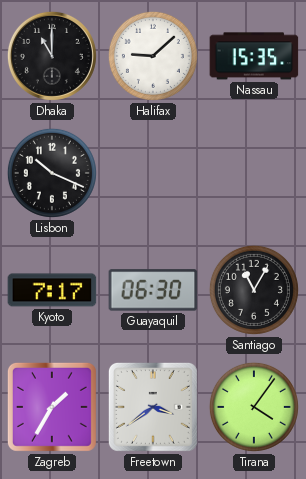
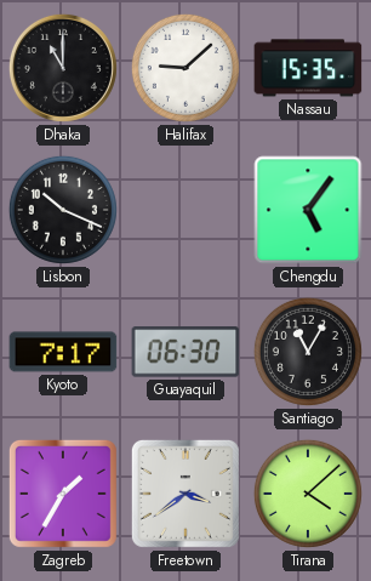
Chengdu: none -> 5:06 (308, 210)
Tirana: 4:06 -> 4:08 (308, 494)
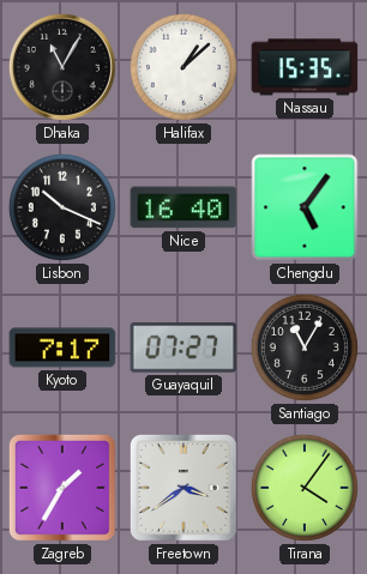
Dhaka: 11:00 -> 11:05 (62, 67)
Halifax: 9:08 -> 1:08 (183, 67)
Nice: none -> 16:40 (183, 207)
Guayaquil: 06:30 -> 07:27 (183, 348)
Tirana: 4:08 -> 4:06 (305, 488)
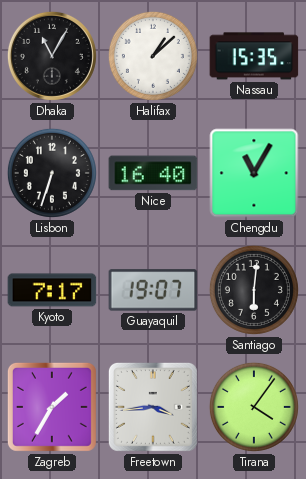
Lisbon: 10:19 -> 6:33 (52, 173)
Chengdu: 5:06 -> 11:05 (254, 173)
Guayaquil: 07:27 -> 19:07 (153, 290)
Santiago: 11:05 -> 6:01 (254, 290)
Freetown: 3:39 -> 3:44 (153, 407)
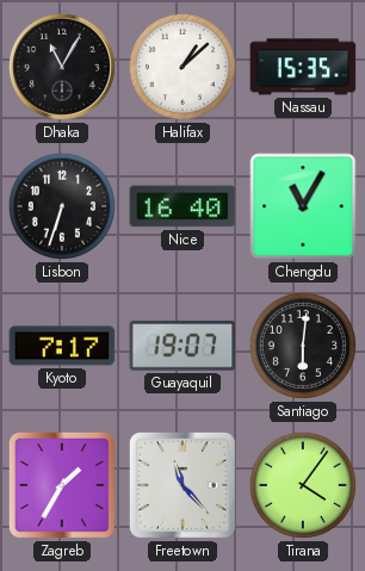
Freetown: 3:44 -> 11:23 (182, 485)
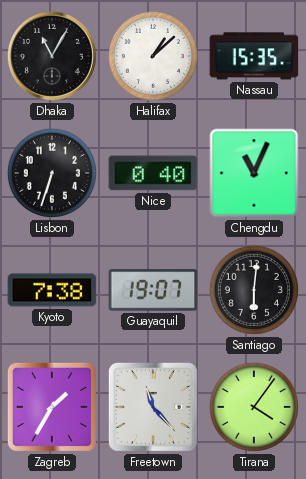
Nice: 16:40 -> 0:40 (153, 173)
Chengdu: 11:05 -> 11:04 (254, 173)
Kyoto: 7:17 -> 7:38 (52, 290)
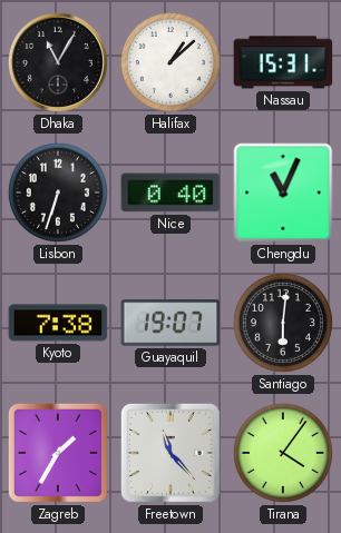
Nassau: 15:35 -> 15:31 (283, 62)
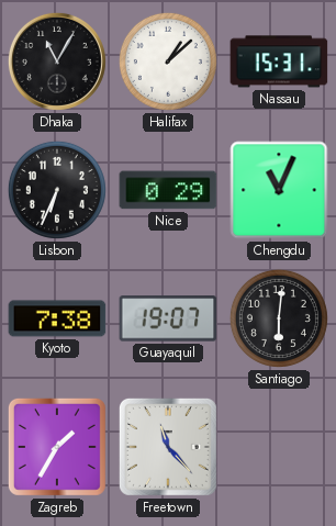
Lisbon: 6:33 -> 6:34 (57, 190)
Nice: 0:40 -> 0:29 (168, 190)
Tirana: 4:06 -> none (283, 453)
